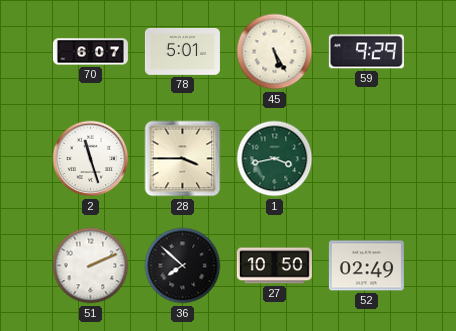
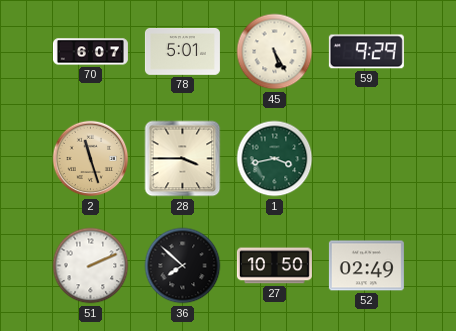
2 dial: white -> champagne (91, 159)
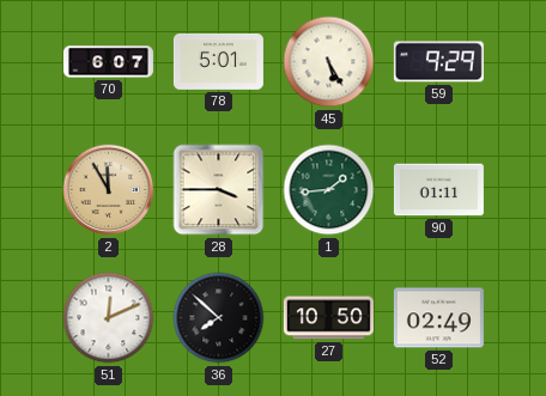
2: 11:27 -> 11:55 (109, 190)
1: 3:43 -> 1:44 (329, 190)
90: none -> 01:11 (438, 190)
51: 2:11 -> 12:11 (109, 318)
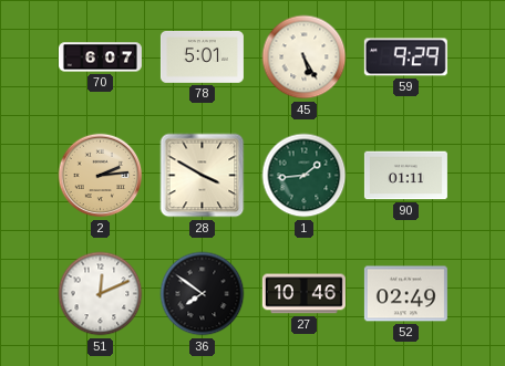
2: 11:55 -> 2:14 (101, 176)
28: 3:45 -> 3:50 (203, 176)
36: 7:52 -> 7:51 (203, 294)
27: 10:50 -> 10:46 (303, 294)
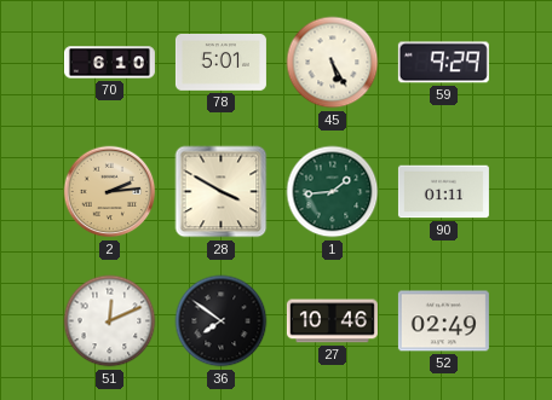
70: 6:07 -> 6:10 (109, 63)
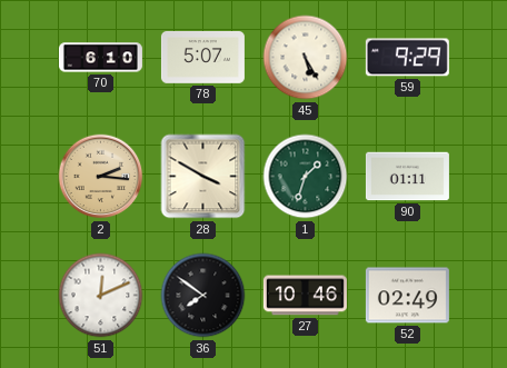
78: 5:01 -> 5:07 (202, 58)
2: 2:14 -> 2:16 (101, 177)
1: 1:44 -> 1:33 (306, 177)
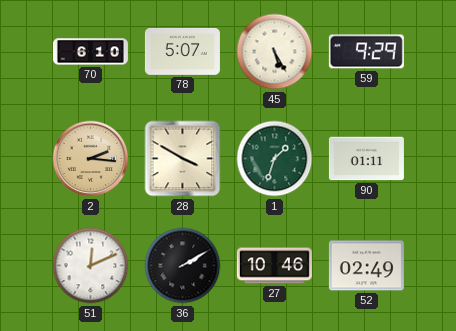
36: 7:51 -> 2:10 (183, 266)
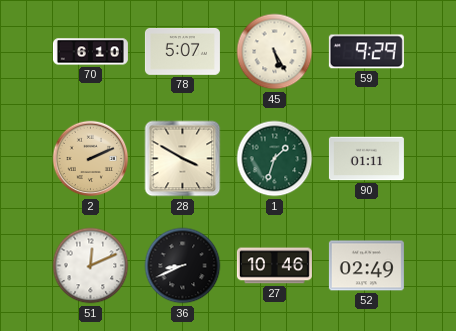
2: 2:16 -> 2:11 (91, 159)
36: 2:10 -> 8:41 (183, 266)
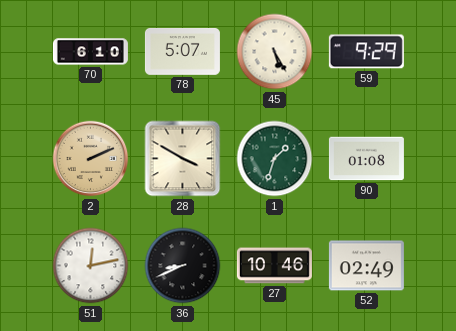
90: 01:11 -> 01:08 (366, 159)
51: 12:11 -> 12:13 (91, 266)
